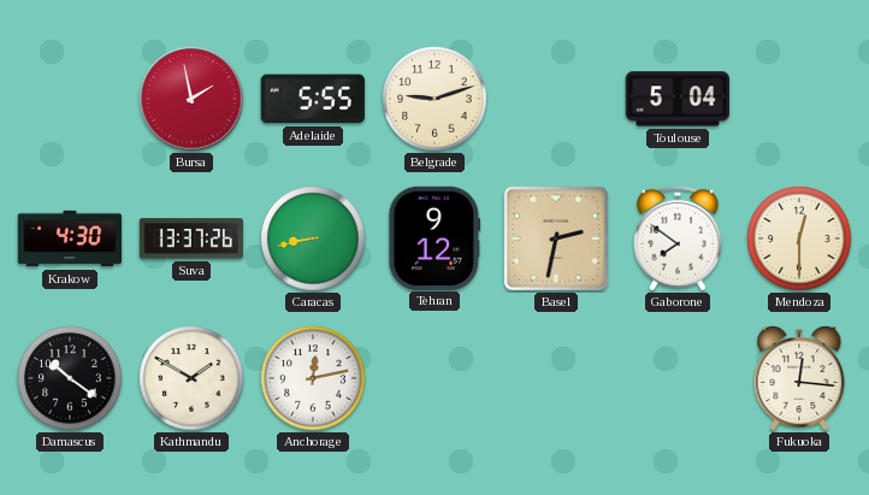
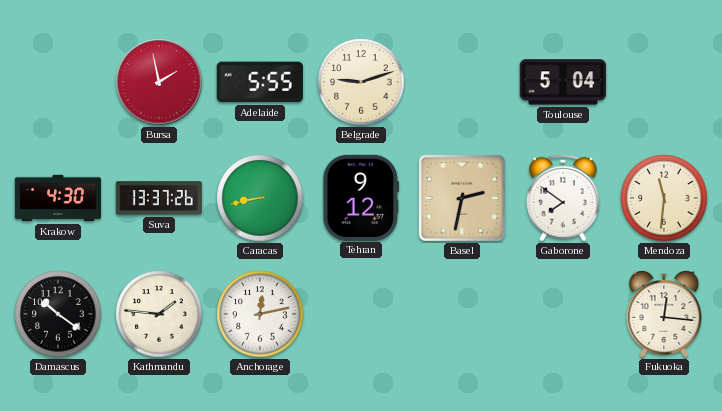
Mendoza: 12:30 -> 11:31 (664, 198)
Kathmandu: 1:50 -> 1:46 (159, 314)
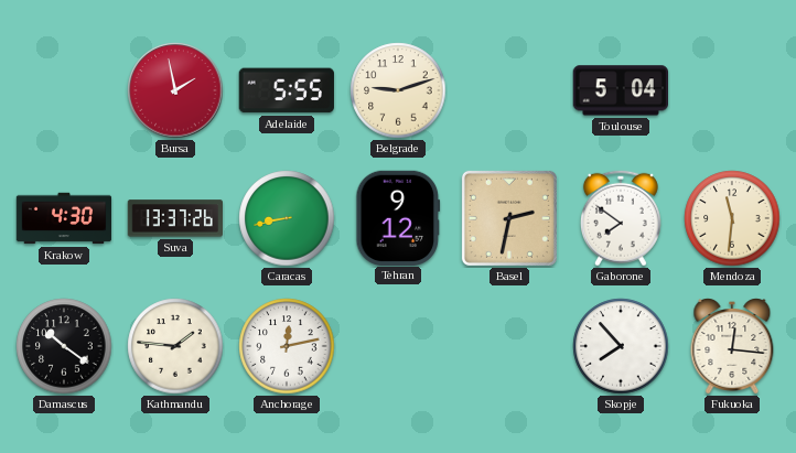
Skopje: none -> 7:53 (621, 346)
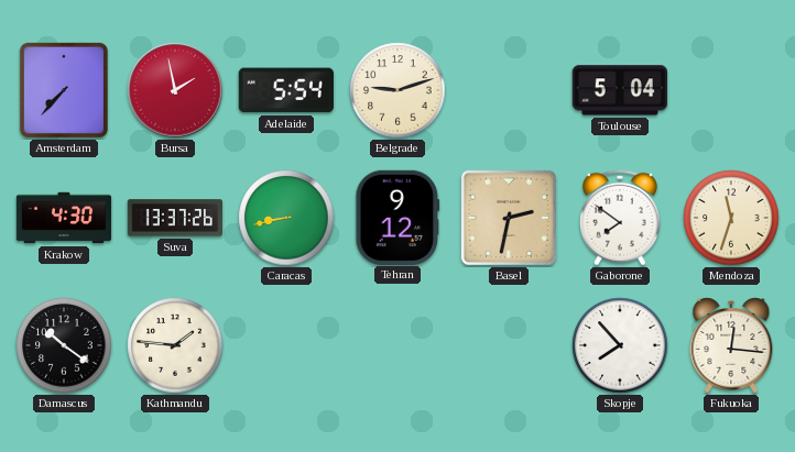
Amsterdam: none -> 7:37 (64, 90)
Adelaide: 5:55 -> 5:54 (286, 90)
Mendoza: 11:31 -> 11:33 (731, 218)
Anchorage: 12:13 -> none (287, 346)
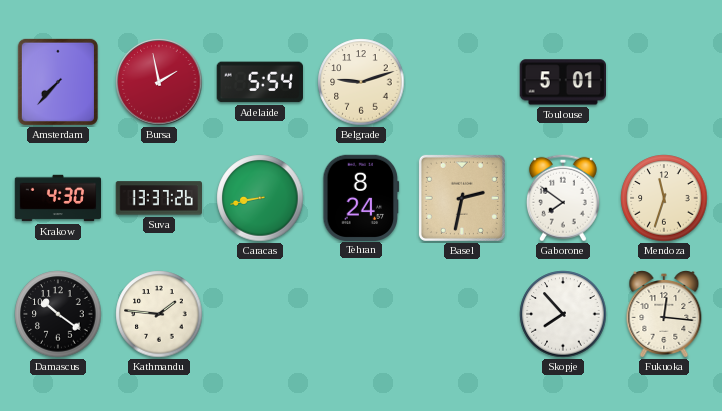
Toulouse: 5:04 -> 5:01 (562, 82)
Tehran: 9:12 -> 8:24 (361, 197)
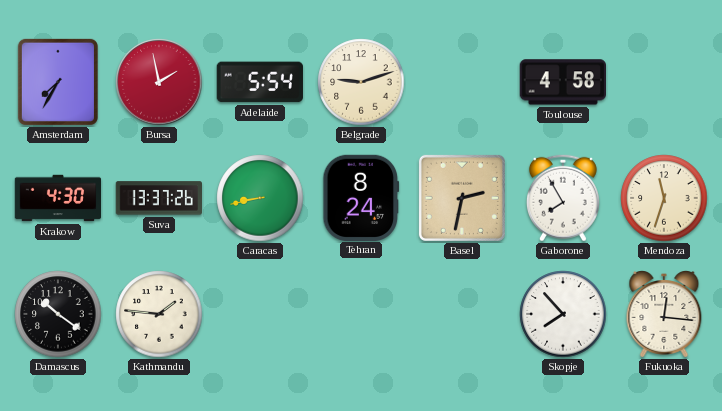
Amsterdam: 7:37 -> 7:35 (58, 82)
Toulouse: 5:01 -> 4:58 (562, 82)
Gaborone: 7:51 -> 7:55 (563, 198)
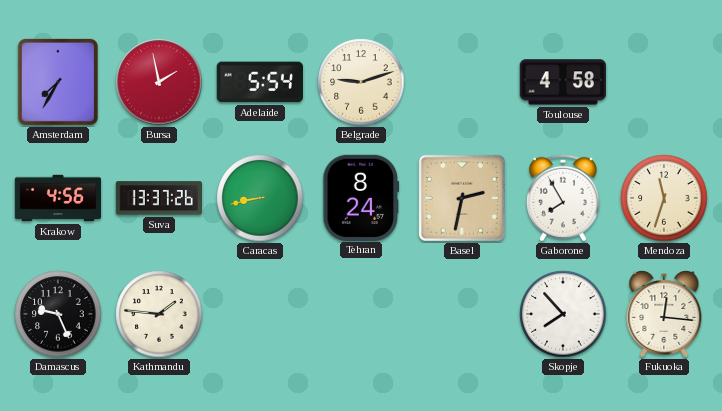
Krakow: 4:30 -> 4:56 (58, 198)
Damascus: 10:21 -> 9:26 (58, 314)
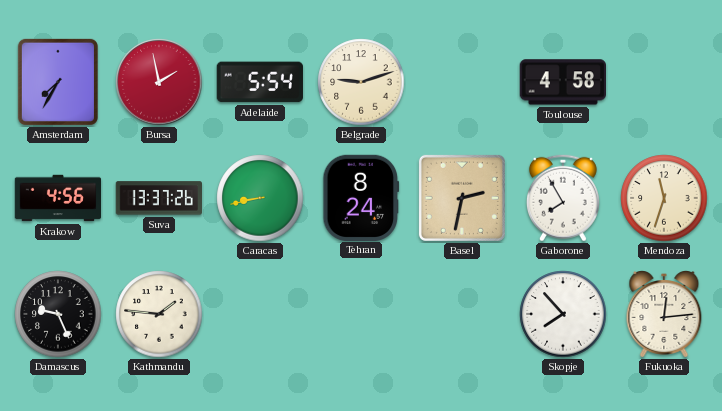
Fukuoka: 12:16 -> 12:14 (664, 315)
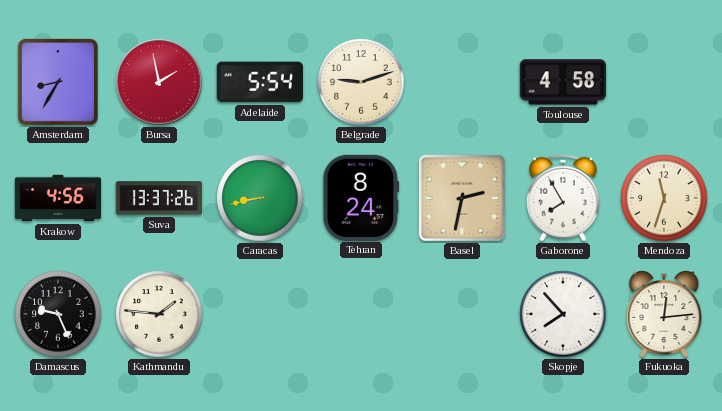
Amsterdam: 7:35 -> 8:35 (58, 82)
